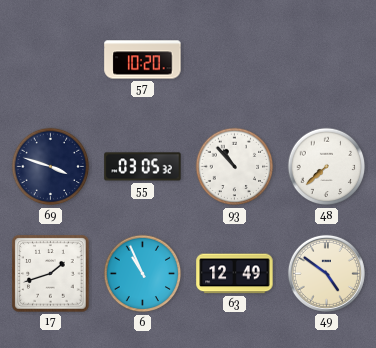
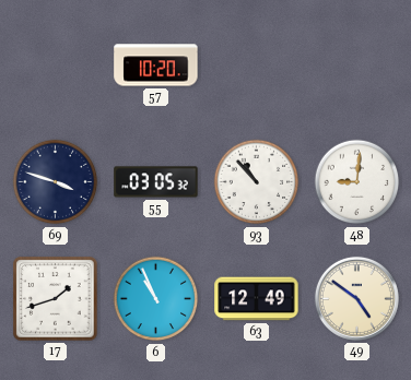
48: 7:38 -> 9:01 (357, 182)
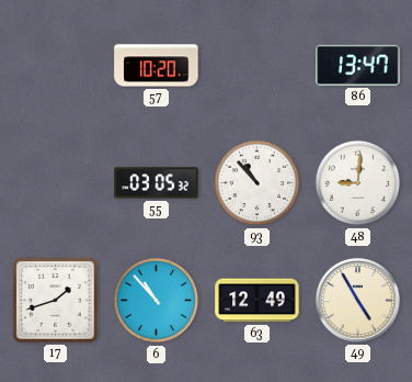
86: none -> 13:47 (358, 65)
69: 3:48 -> none (56, 182)
6: 10:56 -> 10:53 (157, 301)
49: 4:51 -> 4:55 (357, 300)
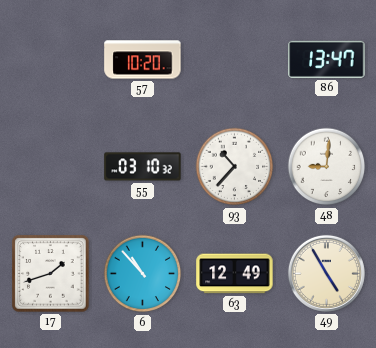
55: 03:05 -> 03:10 (143, 167)
93: 10:53 -> 10:37 (235, 167)
